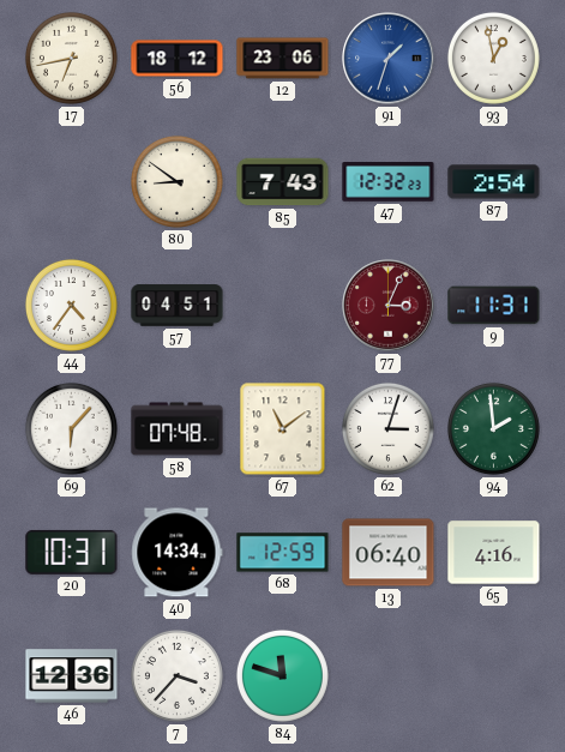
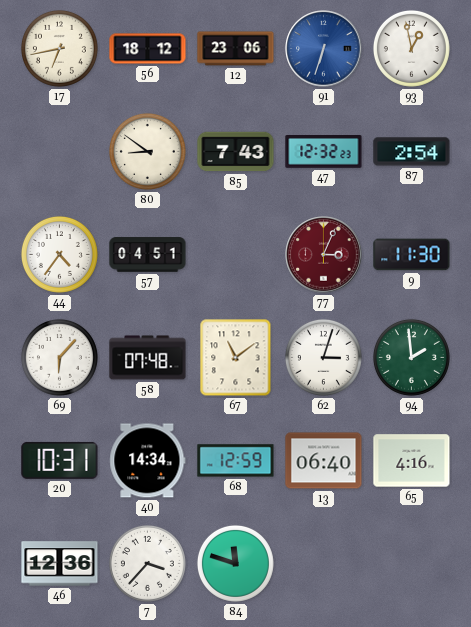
91: 1:33 -> 6:33 (324, 49)
9: 11:31 -> 11:30 (412, 255)
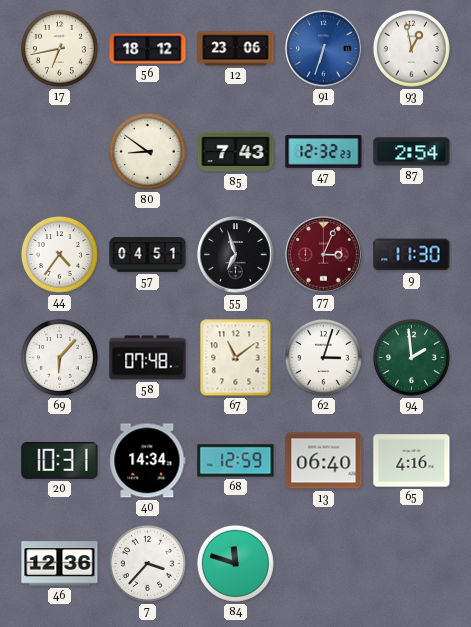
55: none -> 6:57 (236, 255)
